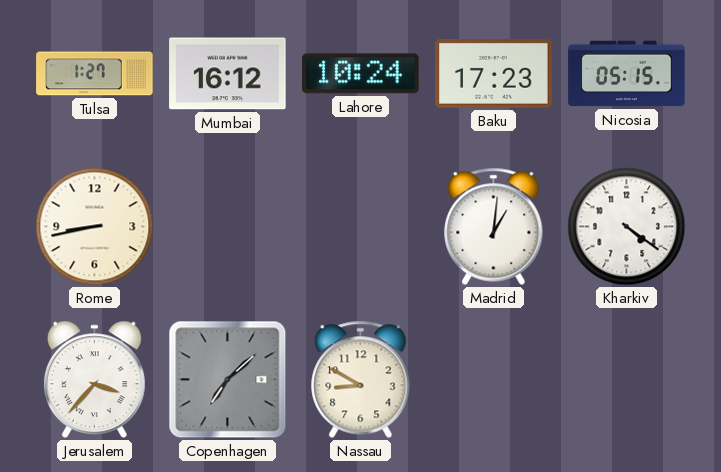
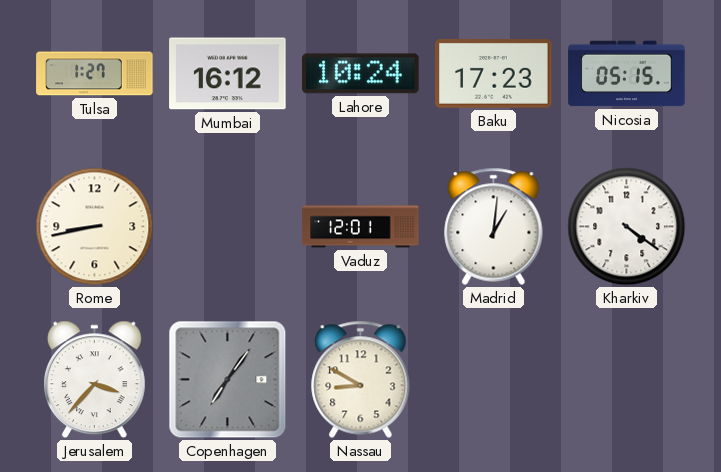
Vaduz: none -> 12:01 (361, 227)
Copenhagen: 7:08 -> 7:06 (228, 380)
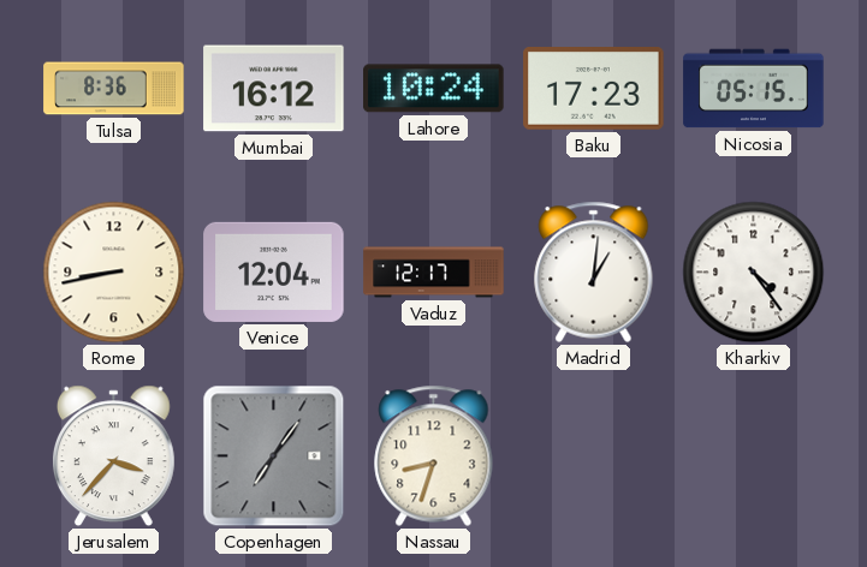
Tulsa: 1:27 -> 8:36 (114, 89)
Venice: none -> 12:04 (274, 271)
Vaduz: 12:01 -> 12:17 (434, 273)
Kharkiv: 4:21 -> 4:24 (754, 273)
Nassau: 8:50 -> 8:33 (434, 455)
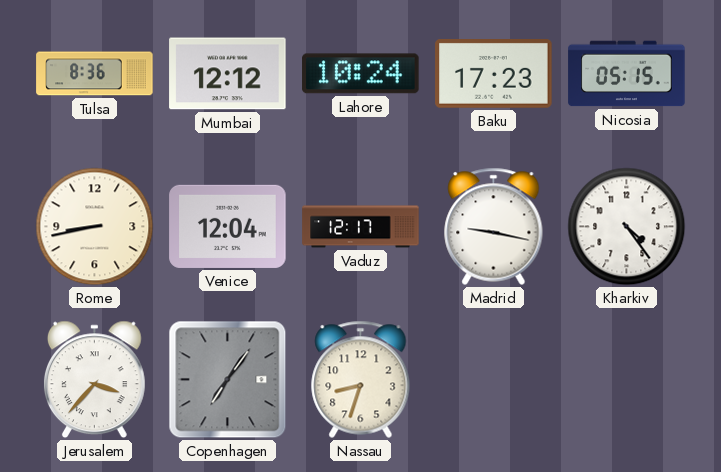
Mumbai: 16:12 -> 12:12 (228, 74)
Madrid: 1:01 -> 9:17 (494, 226)
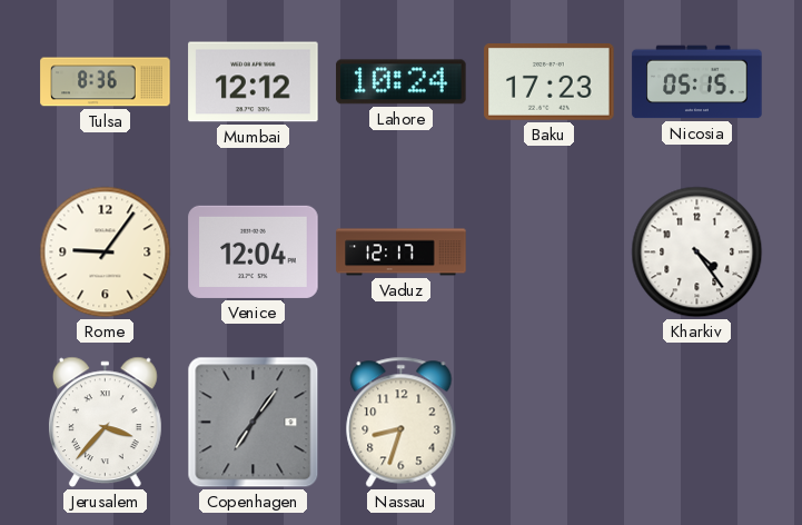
Rome: 8:43 -> 9:06 (106, 252)
Madrid: 9:17 -> none (494, 226)
